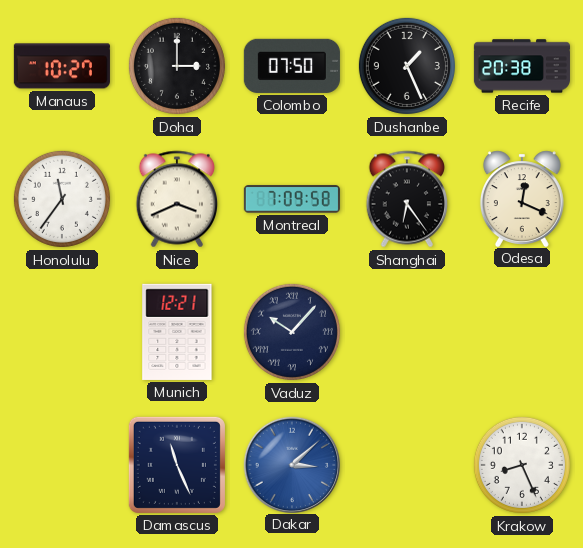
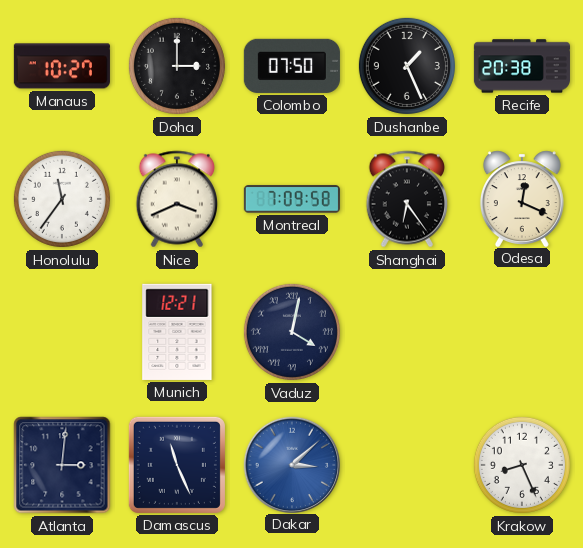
Vaduz: 10:07 -> 4:02 (292, 332)
Atlanta: none -> 3:01 (62, 465)
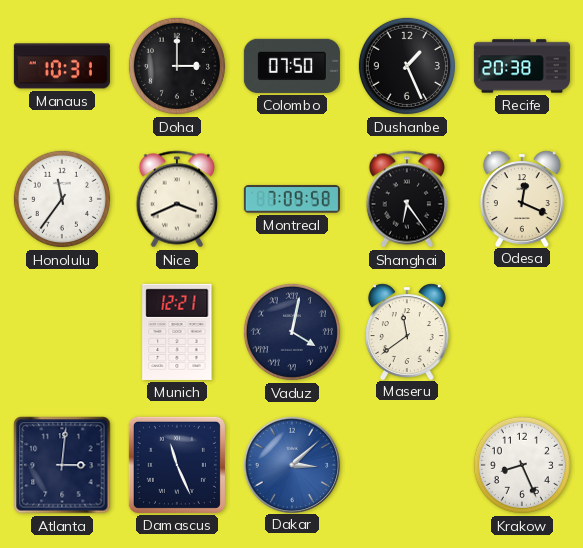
Manaus: 10:27 -> 10:31 (62, 66)
Maseru: none -> 11:39 (407, 331)
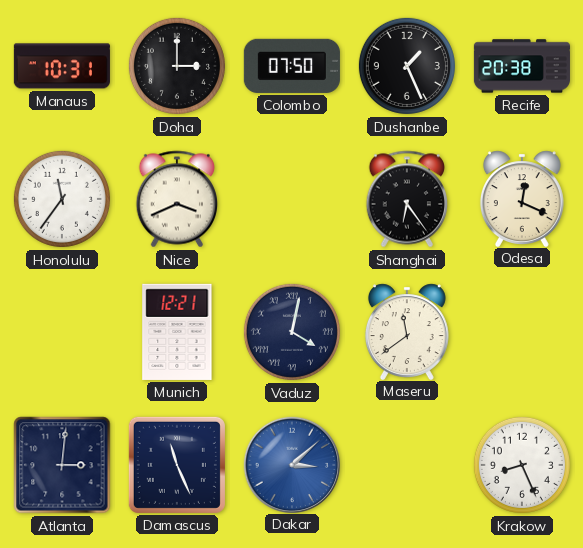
Montreal: 7:09 -> none (292, 199)
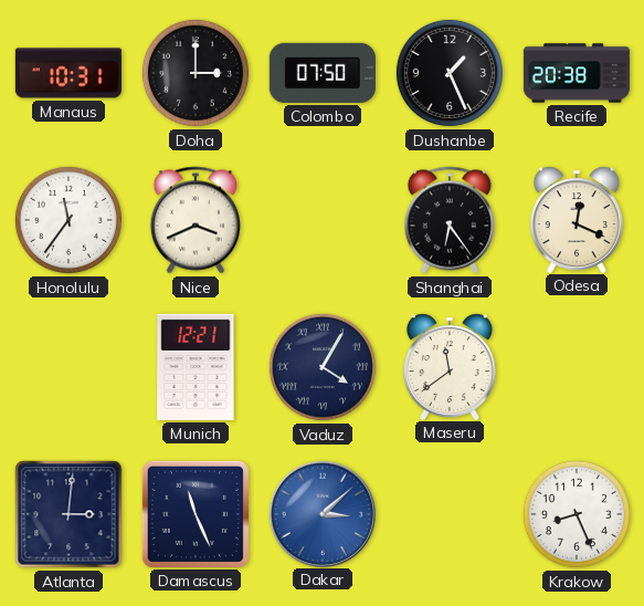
Vaduz: 4:02 -> 4:05 (323, 367)
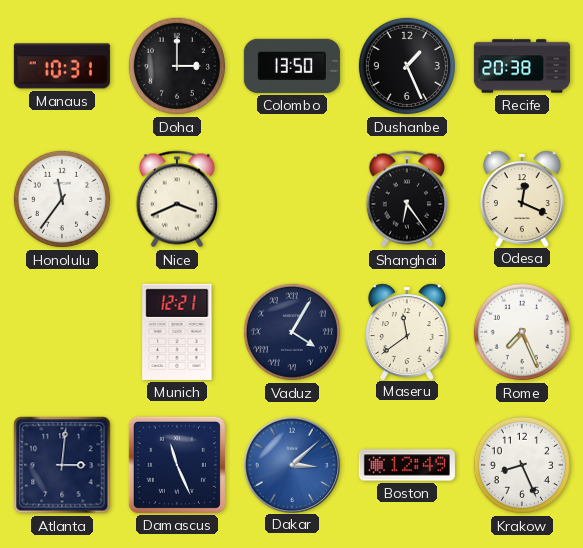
Colombo: 07:50 -> 13:50 (292, 66)
Rome: none -> 7:26 (522, 332)
Boston: none -> 12:49 (407, 465)
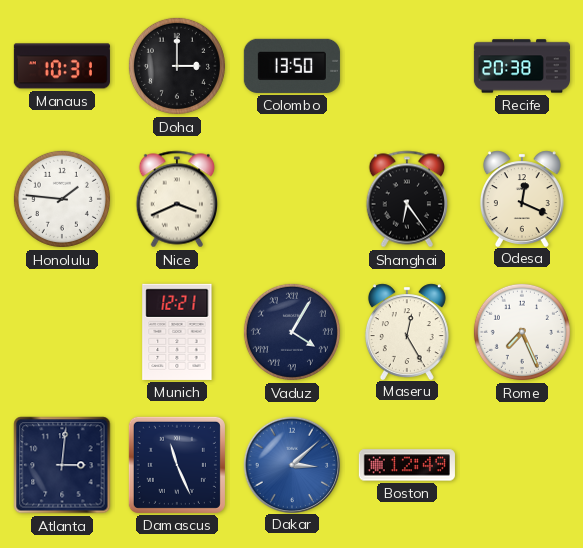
Dushanbe: 1:26 -> none (407, 66)
Honolulu: 11:36 -> 1:46 (62, 199)
Maseru: 11:39 -> 12:25 (407, 331)
Krakow: 8:26 -> none (522, 465)
